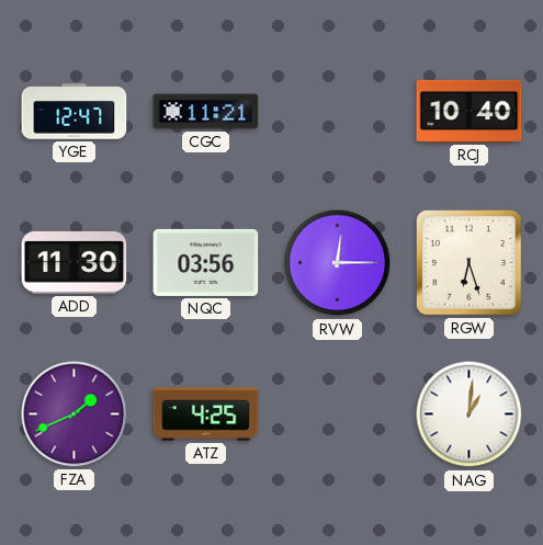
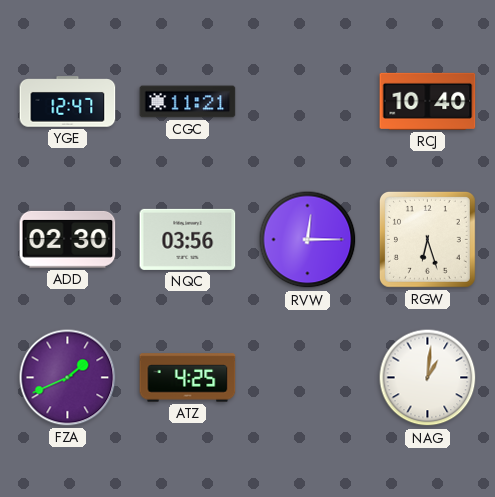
ADD: 11:30 -> 02:30 (68, 239)
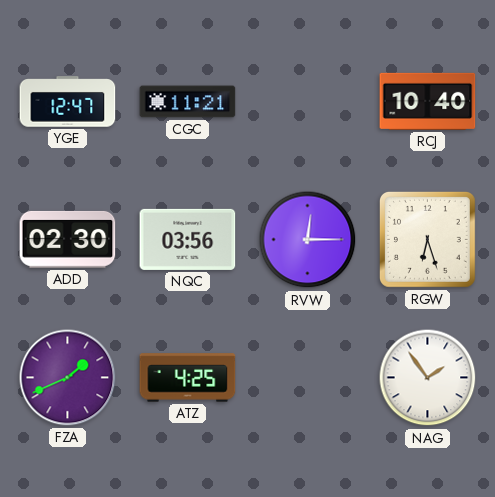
NAG: 1:01 -> 1:54 (428, 378)
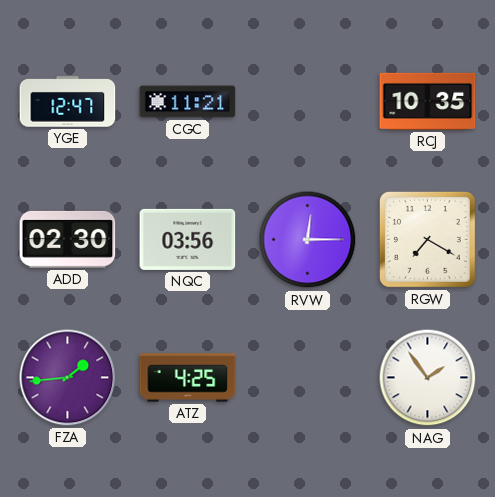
RCJ: 10:40 -> 10:35 (428, 101)
RGW: 6:27 -> 7:20 (427, 239)
FZA: 1:41 -> 1:44 (68, 378)
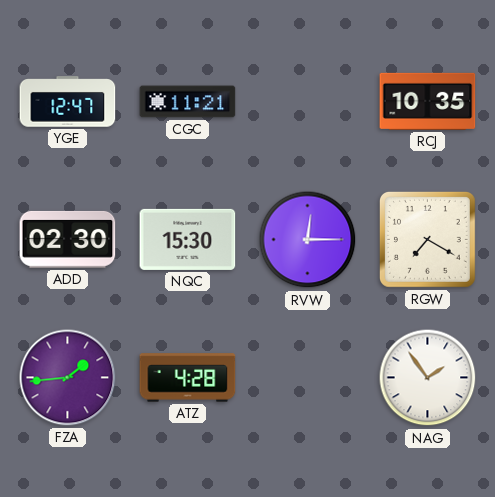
NQC: 03:56 -> 15:30 (188, 239)
ATZ: 4:25 -> 4:28 (188, 378)
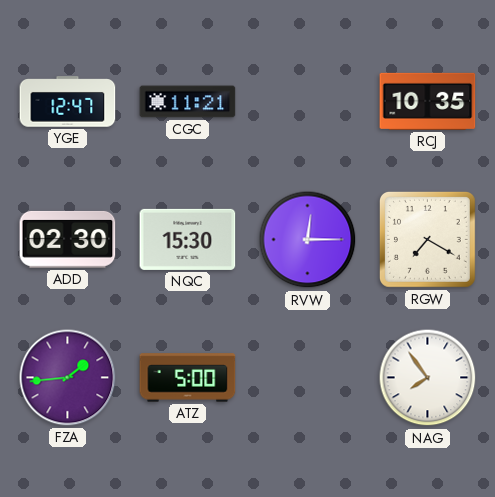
ATZ: 4:28 -> 5:00 (188, 378)
NAG: 1:54 -> 7:54 (428, 378)
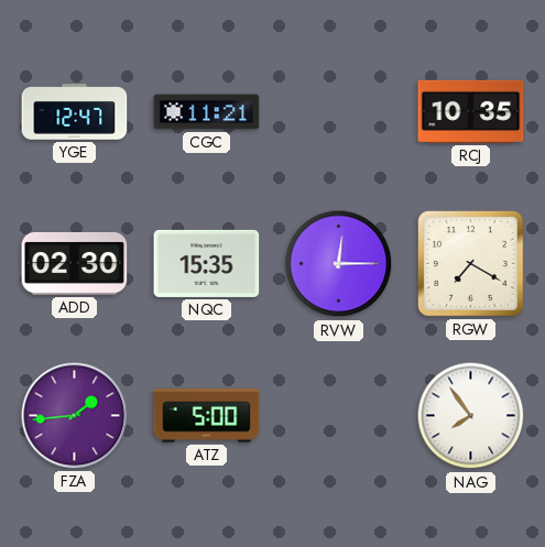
NQC: 15:30 -> 15:35 (207, 263)
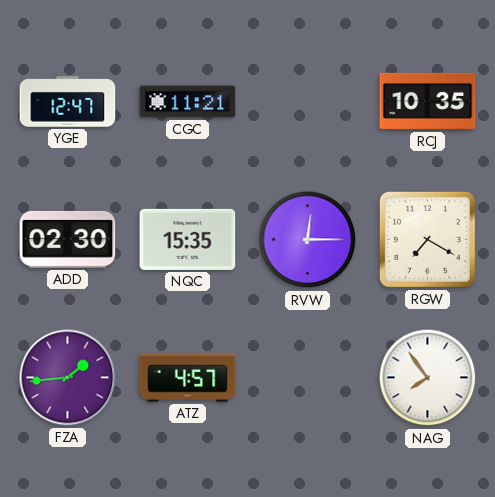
ATZ: 5:00 -> 4:57 (188, 378)
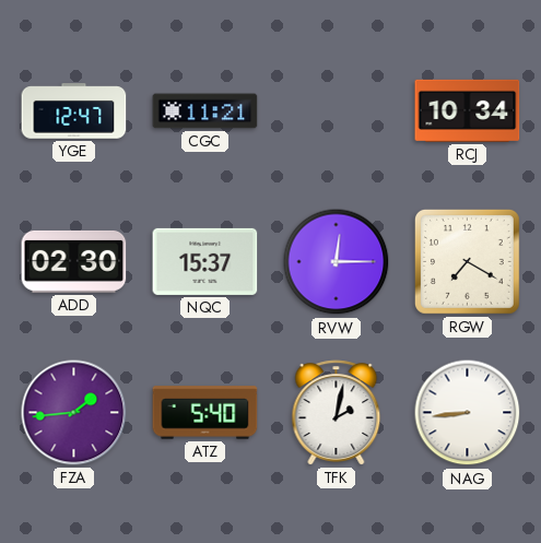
RCJ: 10:35 -> 10:34 (468, 110)
NQC: 15:35 -> 15:37 (205, 261)
ATZ: 4:57 -> 5:40 (205, 413)
TFK: none -> 2:02 (337, 413)
NAG: 7:54 -> 8:44 (468, 413)
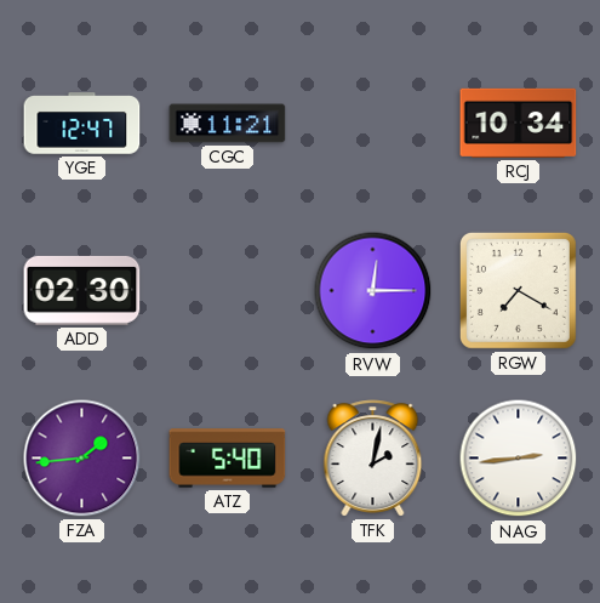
NQC: 15:37 -> none (205, 261)
NAG: 8:44 -> 2:44 (519, 459)
